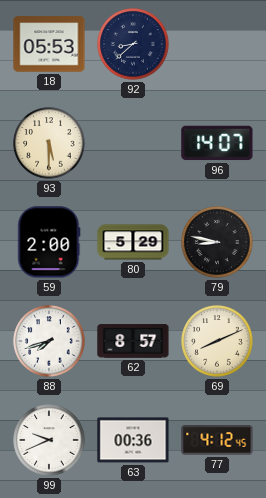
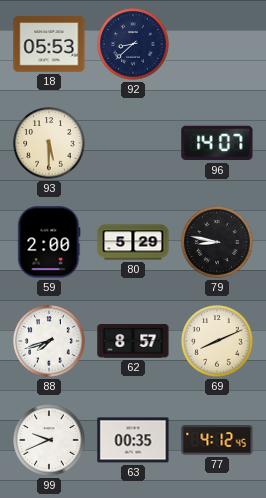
63: 00:36 -> 00:35 (133, 440)
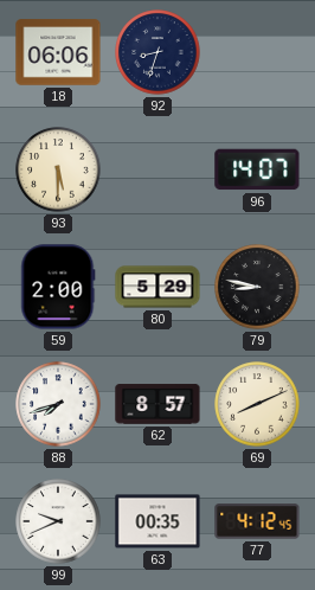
18: 05:53 -> 06:06 (58, 52)
92: 8:38 -> 8:33 (157, 52)
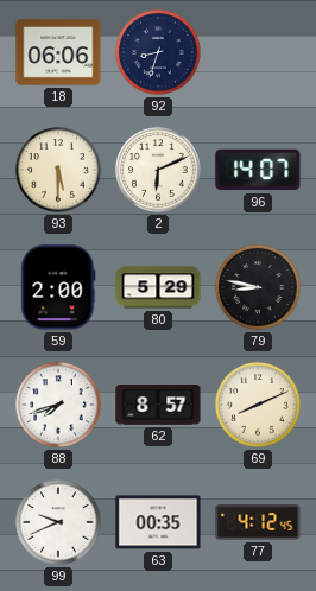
2: none -> 6:11 (158, 170)
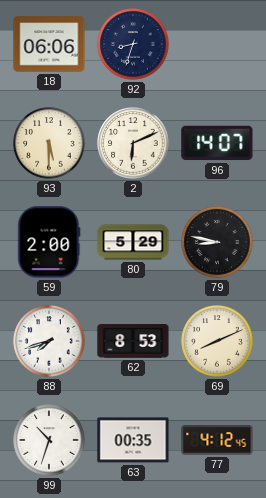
62: 8:57 -> 8:53 (133, 341)
99: 9:41 -> 10:33 (49, 440)
